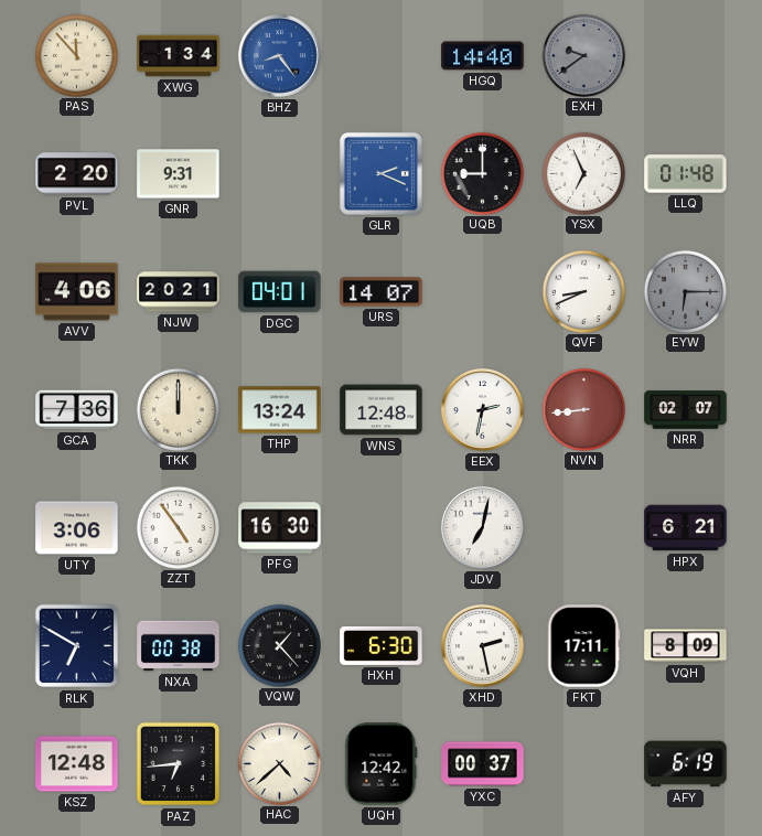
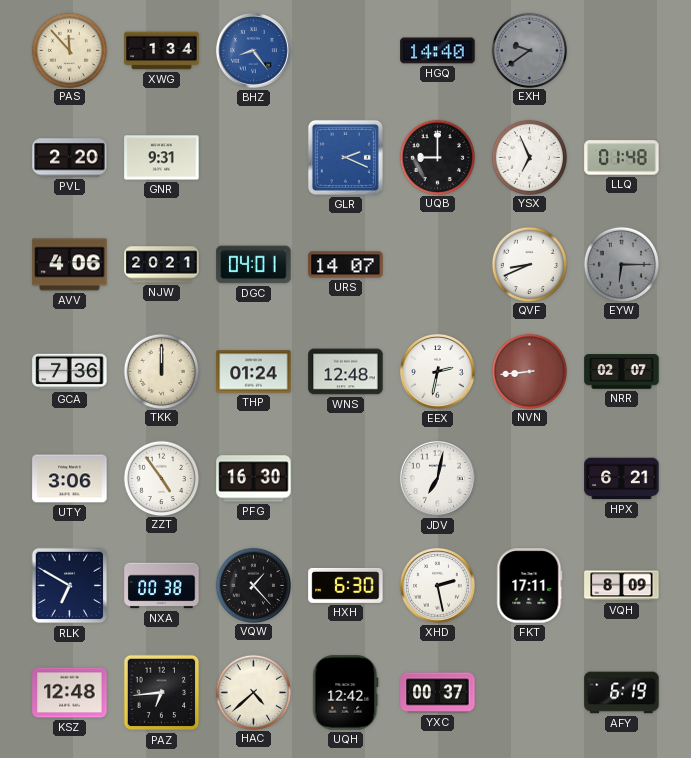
THP: 13:24 -> 01:24 (254, 372)
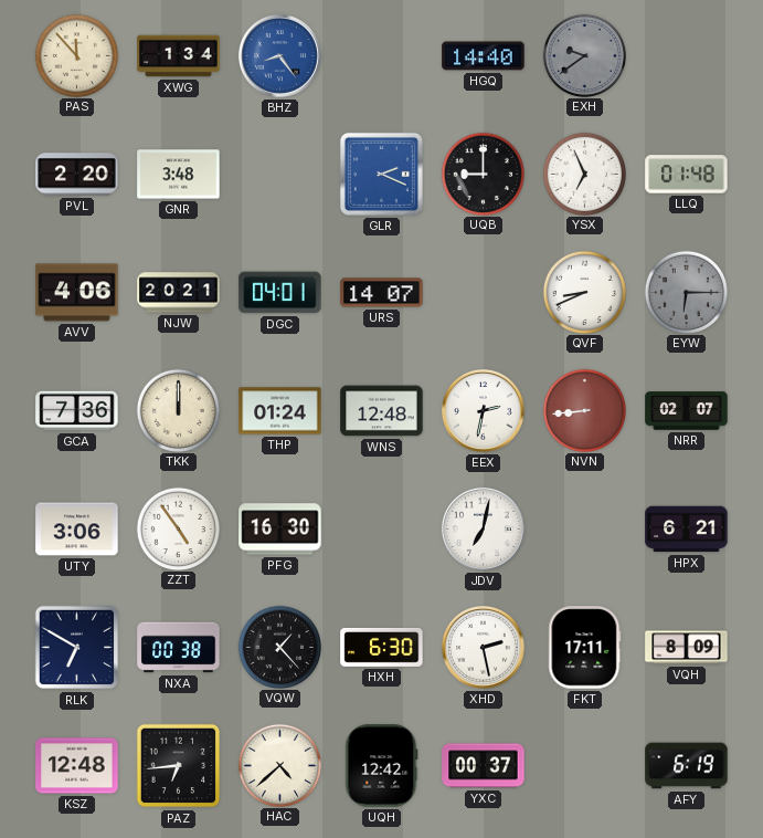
GNR: 9:31 -> 3:48 (179, 175)
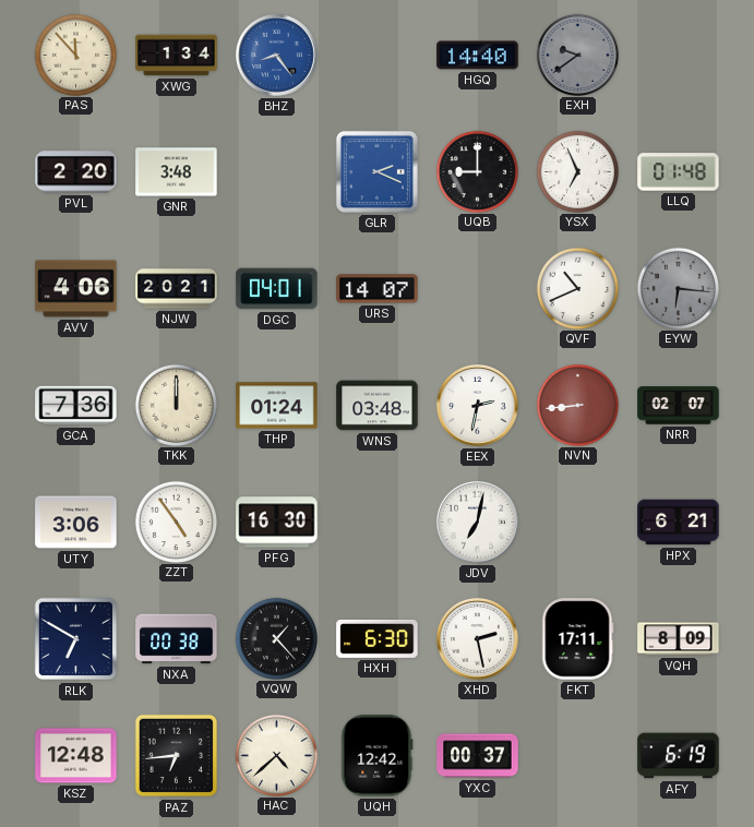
QVF: 8:41 -> 10:41 (577, 288)
EYW: 6:15 -> 6:16 (678, 288)
WNS: 12:48 -> 03:48 (378, 406)
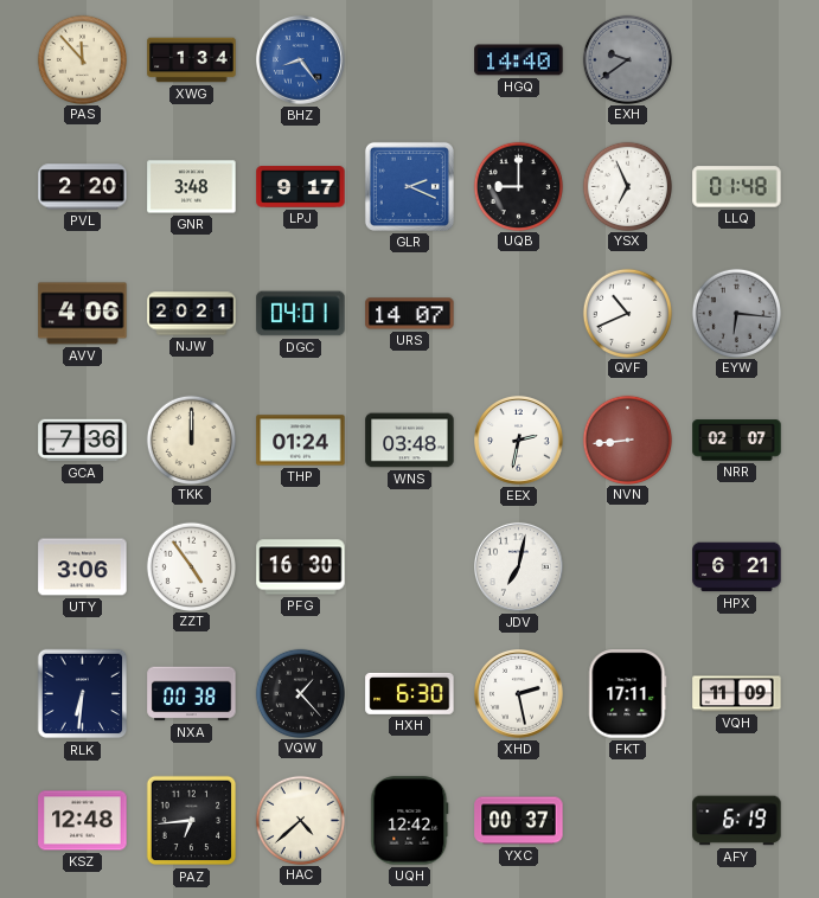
LPJ: none -> 9:17 (301, 187)
RLK: 6:50 -> 6:31 (83, 694)
VQH: 8:09 -> 11:09 (737, 694)
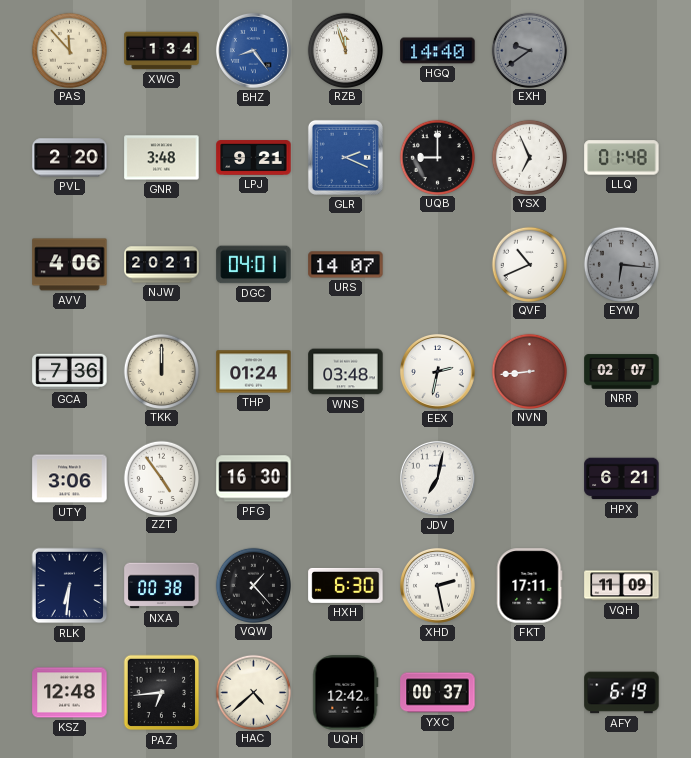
RZB: none -> 11:57 (345, 50)
LPJ: 9:17 -> 9:21 (254, 158)
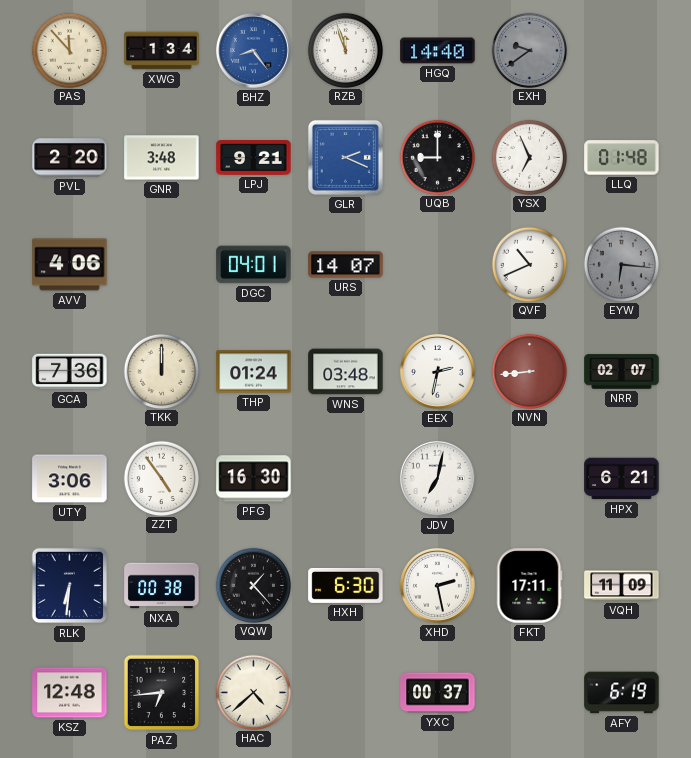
NJW: 20:21 -> none (162, 265)
UQH: 12:42 -> none (346, 693)
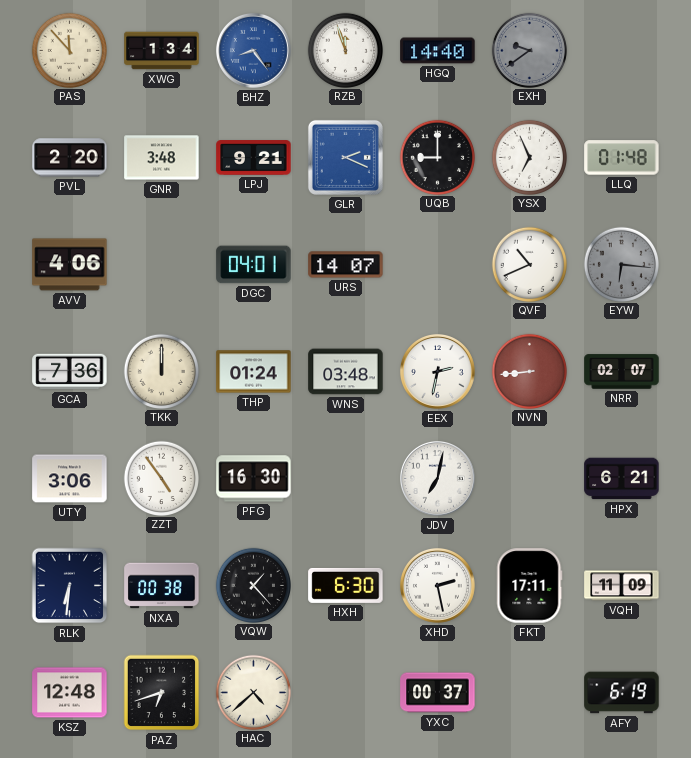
PAZ: 6:44 -> 6:42 (162, 693)
